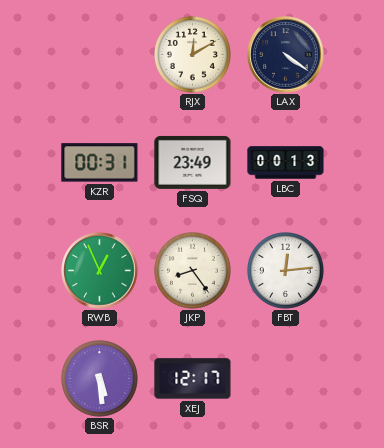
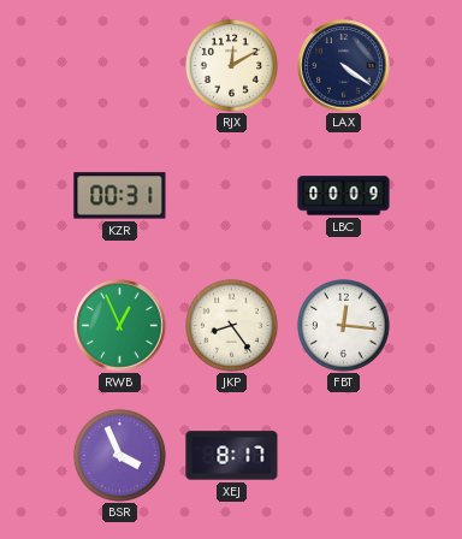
FSQ: 23:49 -> none (193, 162)
LBC: 00:13 -> 00:09 (344, 196)
FBT: 12:14 -> 12:16 (343, 325)
BSR: 5:29 -> 3:56 (119, 455)
XEJ: 12:17 -> 8:17 (232, 456)
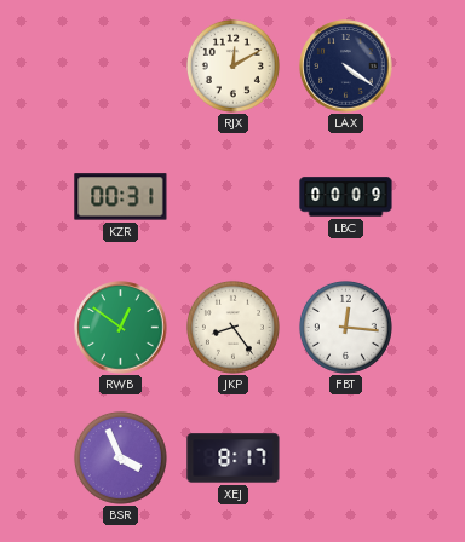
RWB: 12:56 -> 12:51 (121, 328)
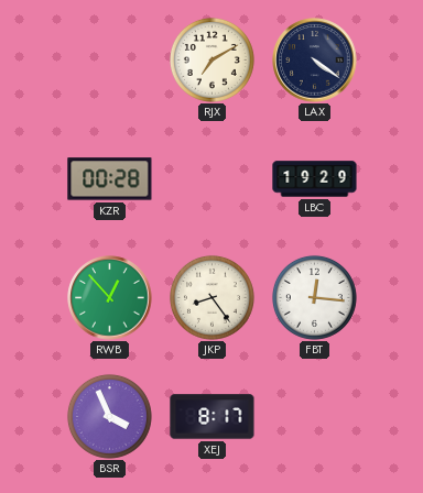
RJX: 12:10 -> 7:10 (211, 59)
KZR: 00:31 -> 00:28 (110, 179)
LBC: 00:09 -> 19:29 (315, 179)
RWB: 12:51 -> 12:53 (110, 298)
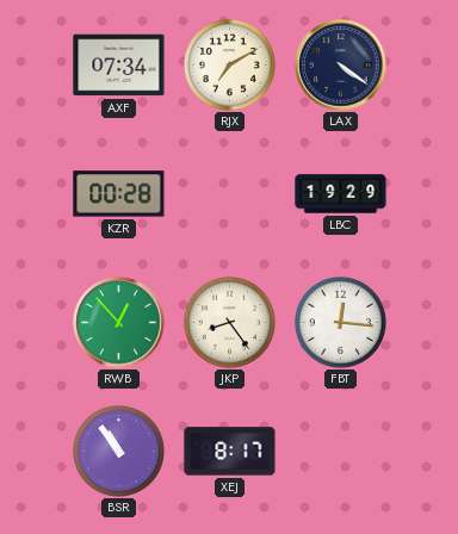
AXF: none -> 07:34 (119, 66)
BSR: 3:56 -> 10:54 (118, 451)
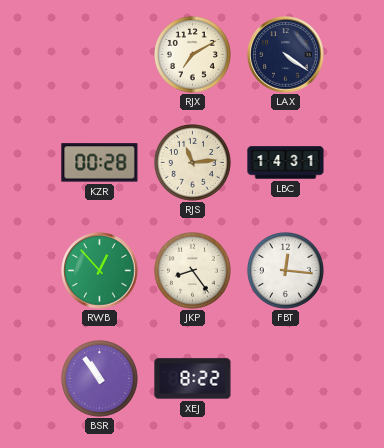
AXF: 07:34 -> none (119, 66)
RJS: none -> 11:14 (192, 162)
LBC: 19:29 -> 14:31 (286, 163)
XEJ: 8:17 -> 8:22 (193, 379)
